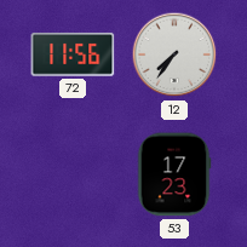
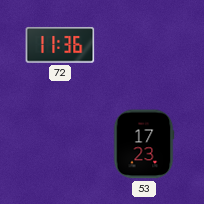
72: 11:56 -> 11:36 (60, 45)
12: 7:36 -> none (174, 54)
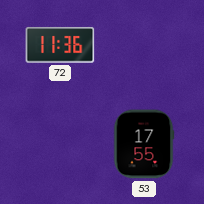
53: 17:23 -> 17:55 (144, 144)
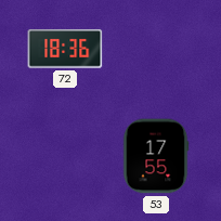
72: 11:36 -> 18:36 (65, 49)
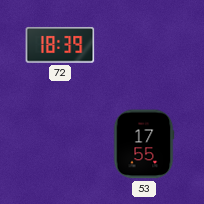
72: 18:36 -> 18:39 (60, 45)
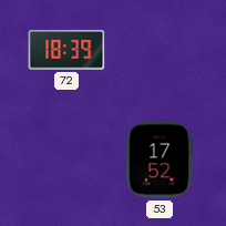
53: 17:55 -> 17:52 (160, 160)
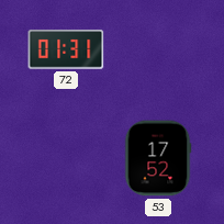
72: 18:39 -> 01:31 (66, 49)
